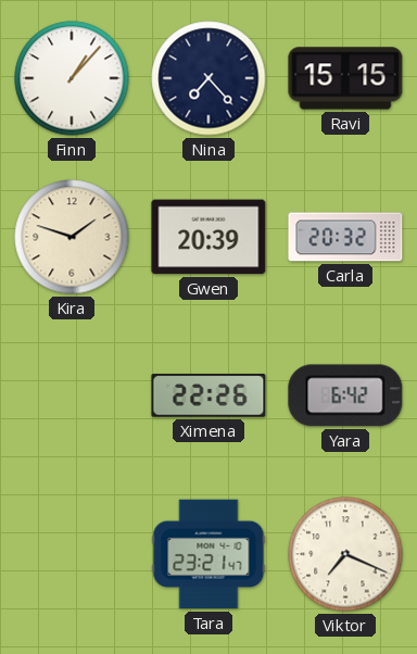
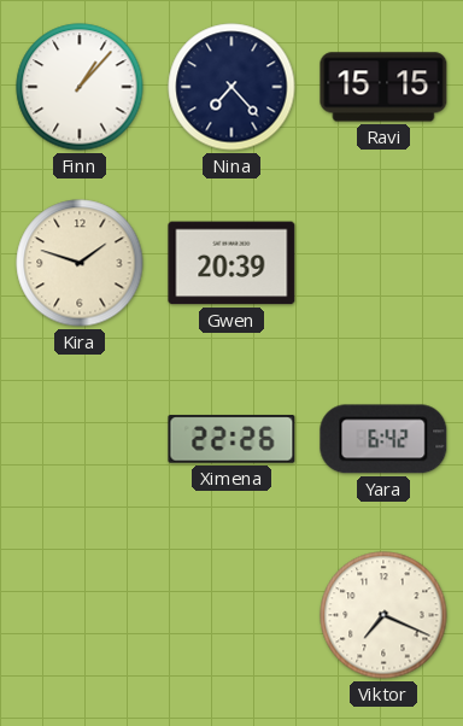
Carla: 20:32 -> none (345, 237)
Tara: 23:21 -> none (208, 554)
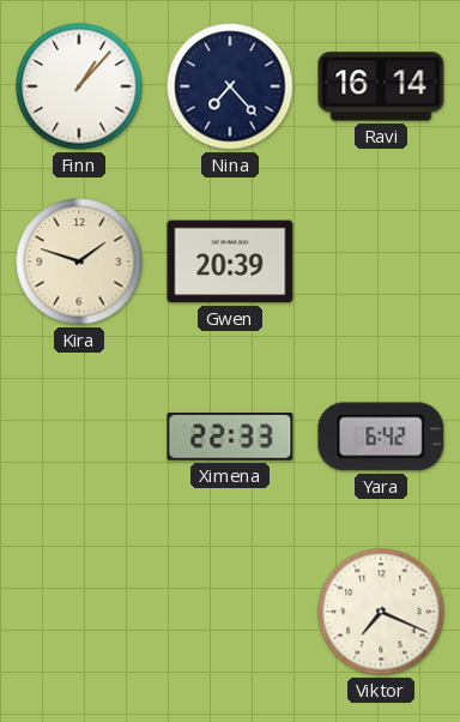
Ravi: 15:15 -> 16:14 (381, 86)
Ximena: 22:26 -> 22:33 (230, 437)
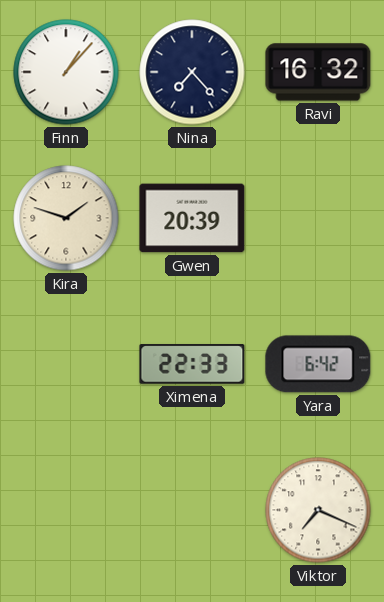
Ravi: 16:14 -> 16:32 (318, 72)
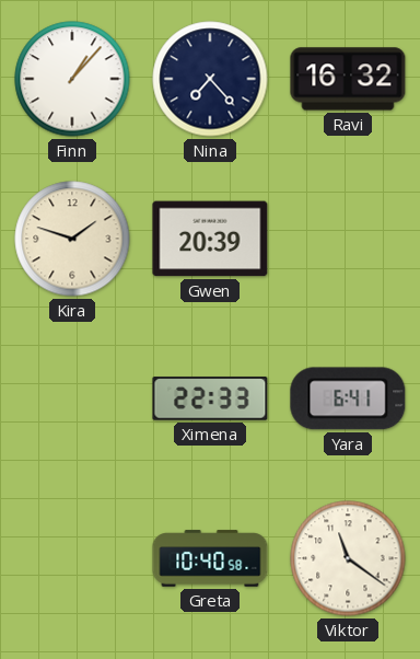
Yara: 6:42 -> 6:41 (348, 398)
Greta: none -> 10:40 (210, 558)
Viktor: 7:19 -> 11:21 (348, 558)
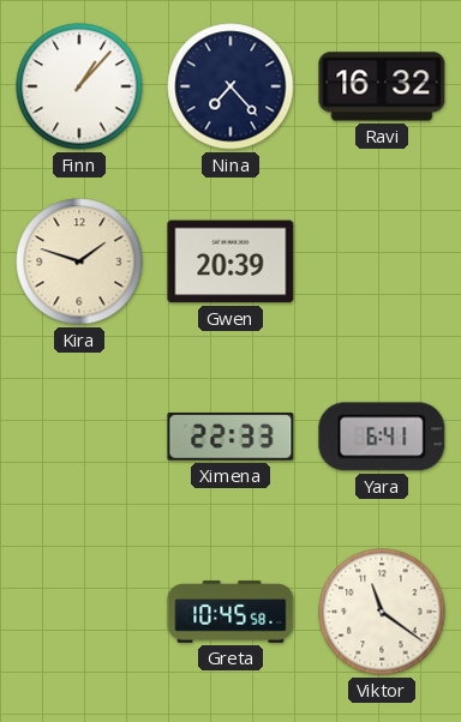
Greta: 10:40 -> 10:45 (230, 612)
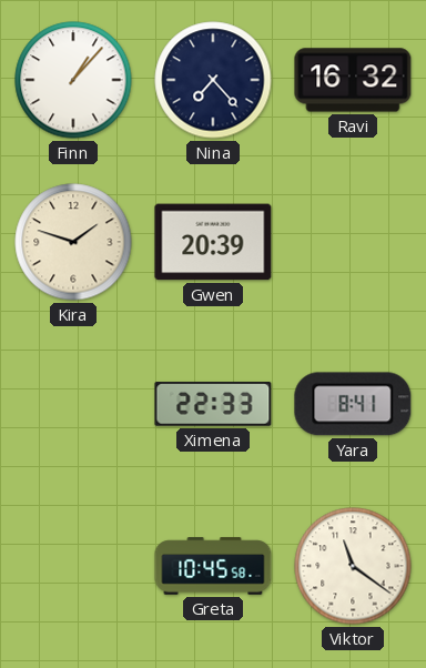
Yara: 6:41 -> 8:41 (353, 404)
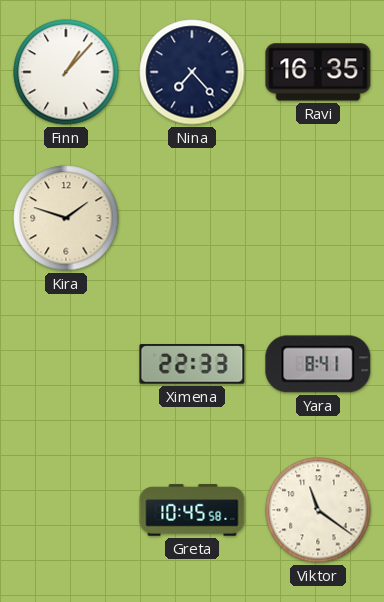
Ravi: 16:32 -> 16:35 (318, 72)
Gwen: 20:39 -> none (213, 242)
